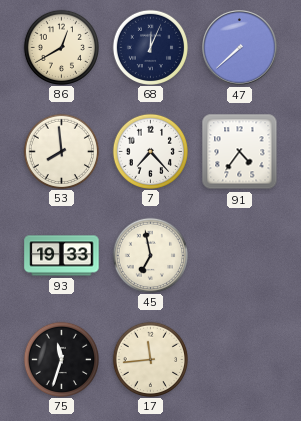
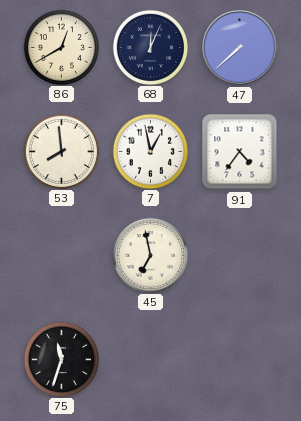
7: 7:23 -> 12:58 (150, 151)
93: 19:33 -> none (62, 256)
17: 11:44 -> none (150, 359)
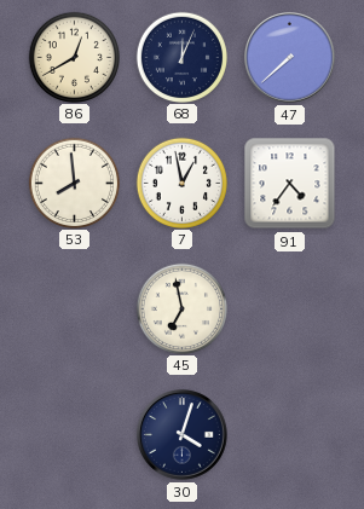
75: 11:33 -> none (61, 359)
30: none -> 4:03 (183, 435)
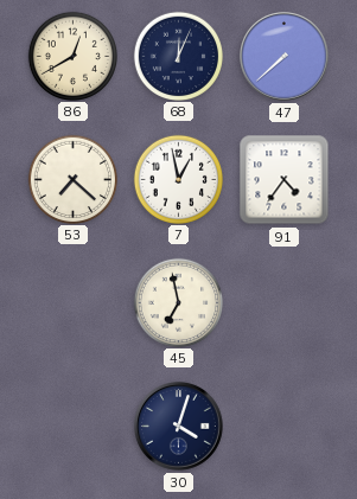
53: 7:59 -> 7:22 (72, 179)
